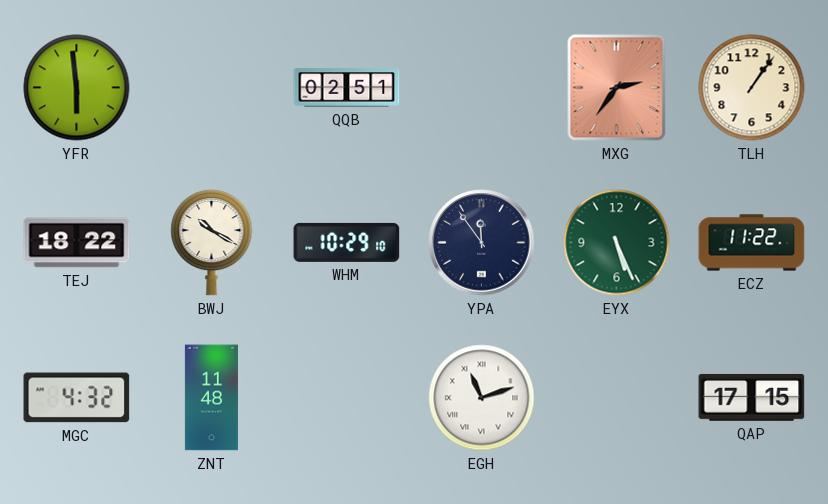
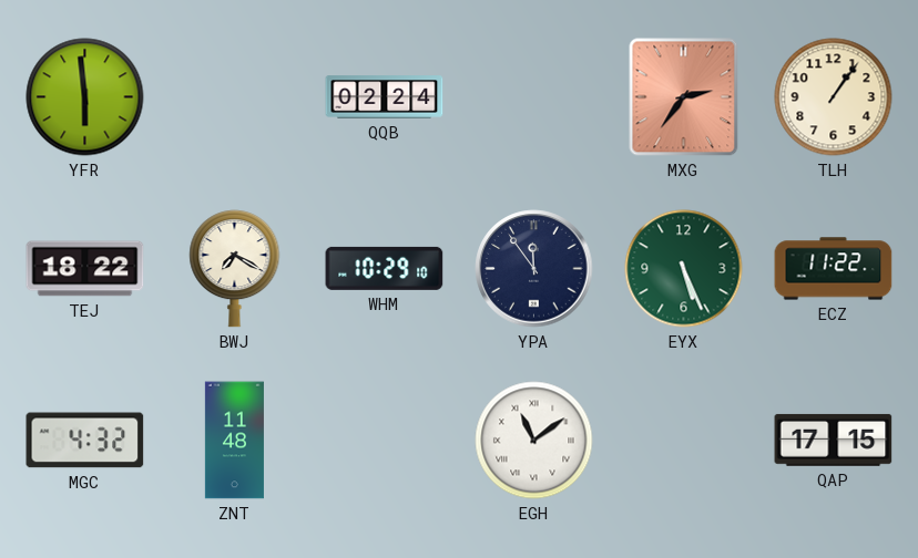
QQB: 02:51 -> 02:24 (385, 97)
BWJ: 10:20 -> 7:20 (235, 269)
EGH: 11:12 -> 11:09 (534, 441)
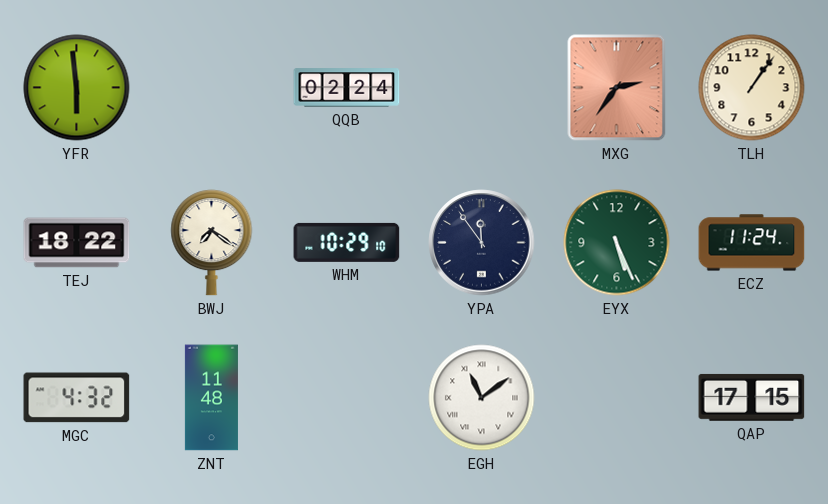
BWJ: 7:20 -> 7:21 (212, 243)
ECZ: 11:22 -> 11:24 (752, 243)
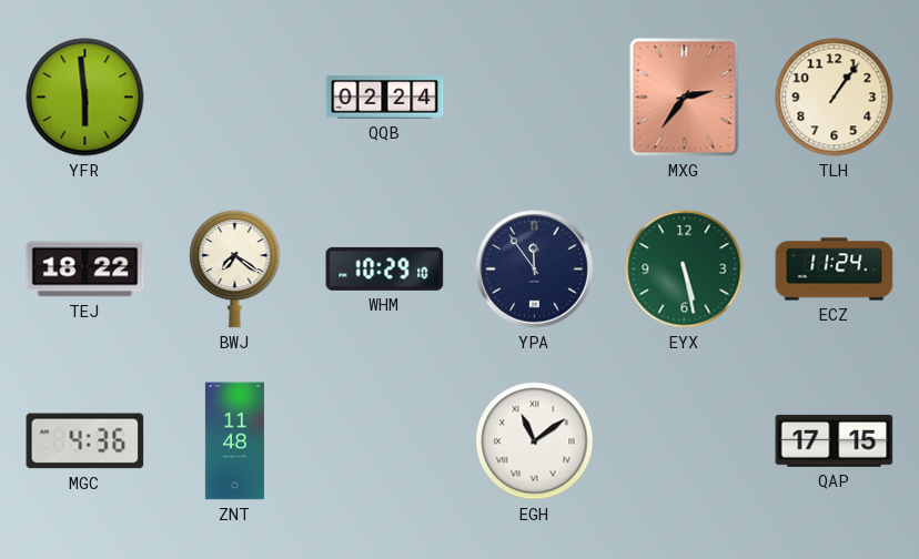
EYX: 5:26 -> 5:28 (685, 270)
MGC: 4:32 -> 4:36 (85, 441)
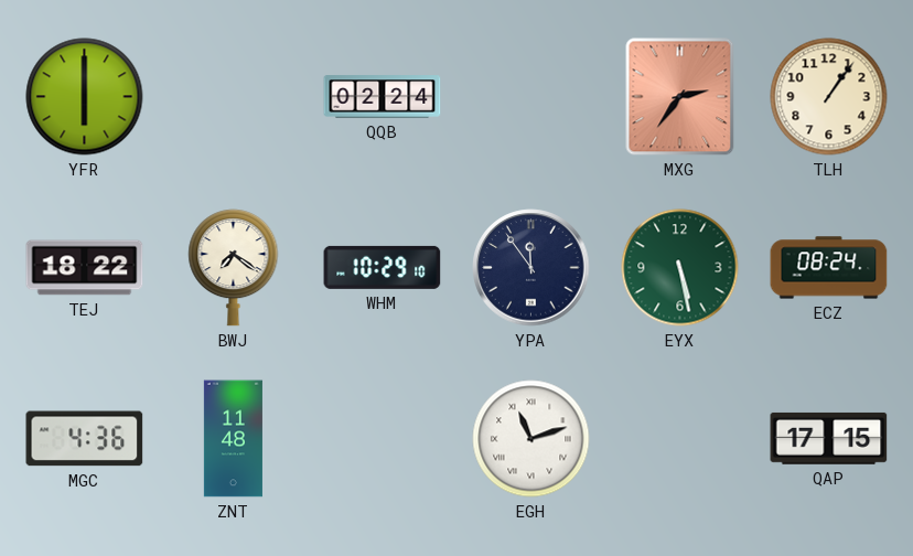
YFR: 5:59 -> 6:00 (85, 97)
ECZ: 11:24 -> 08:24 (829, 268)
EGH: 11:09 -> 11:12 (531, 439)
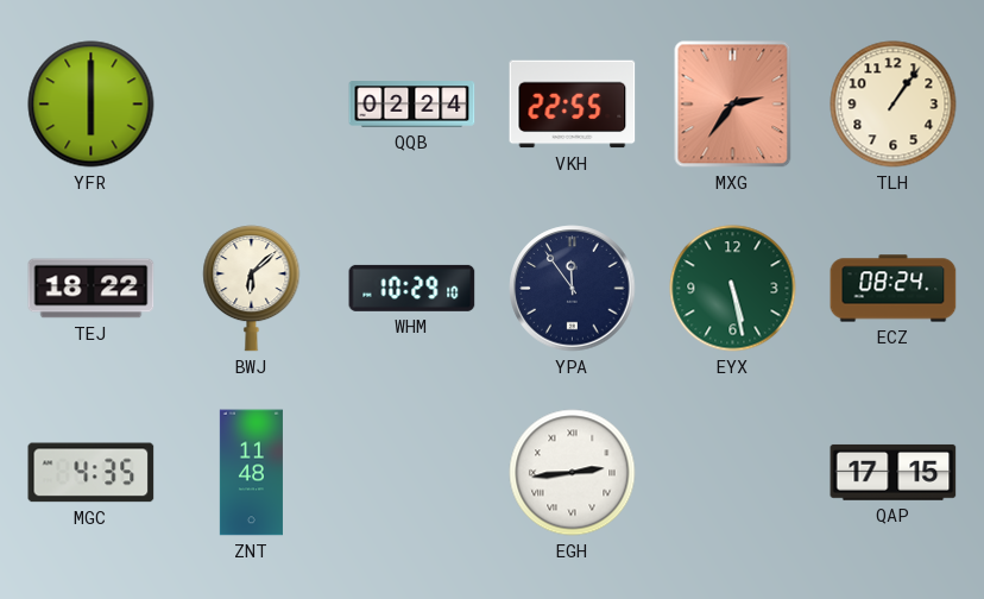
VKH: none -> 22:55 (573, 105)
BWJ: 7:21 -> 6:08 (252, 289)
MGC: 4:36 -> 4:35 (92, 473)
EGH: 11:12 -> 2:44 (573, 473)
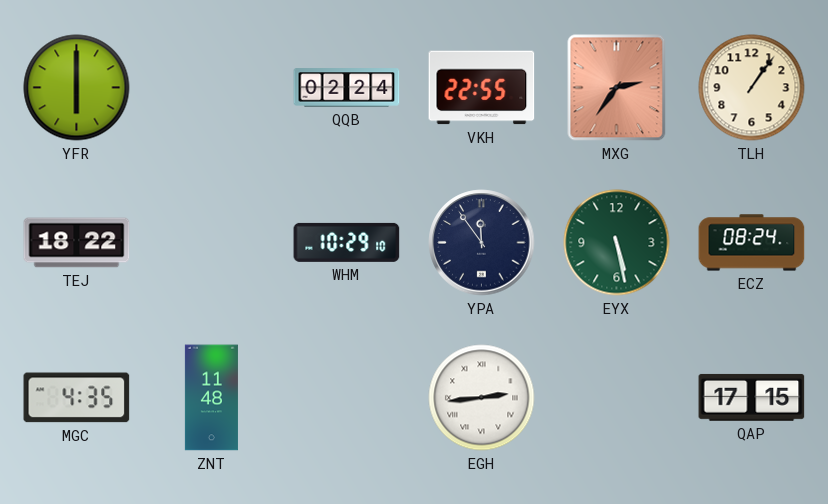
BWJ: 6:08 -> none (252, 289)
